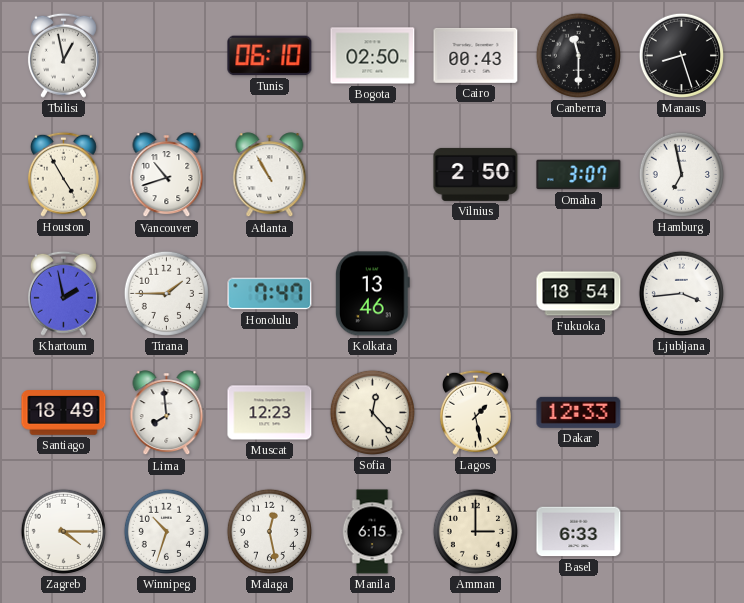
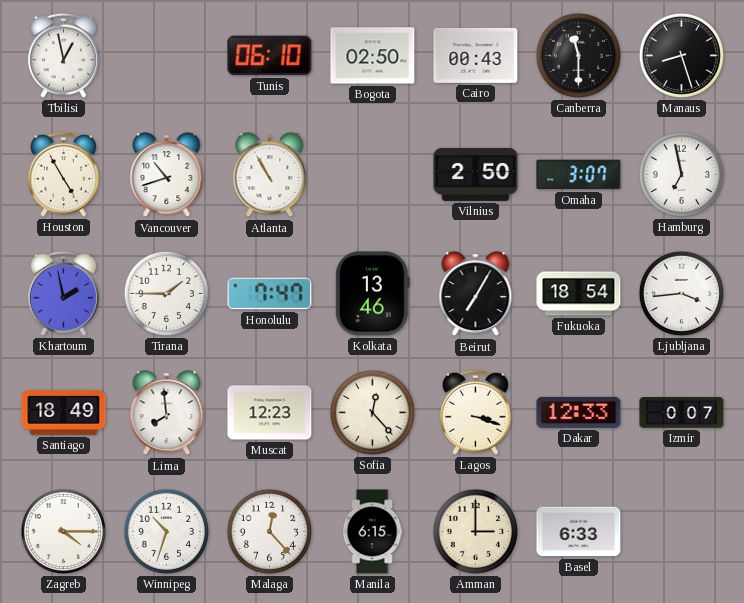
Beirut: none -> 7:05 (476, 294)
Lagos: 1:28 -> 3:18 (475, 412)
Izmir: none -> 0:07 (682, 413)
Malaga: 12:28 -> 12:23 (269, 531)
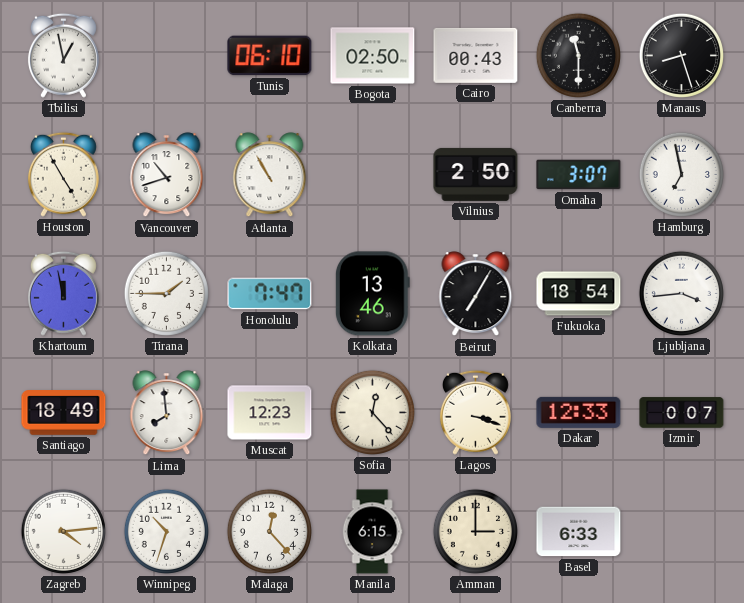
Khartoum: 1:58 -> 11:58 (63, 293)
Zagreb: 4:15 -> 4:14 (63, 531)
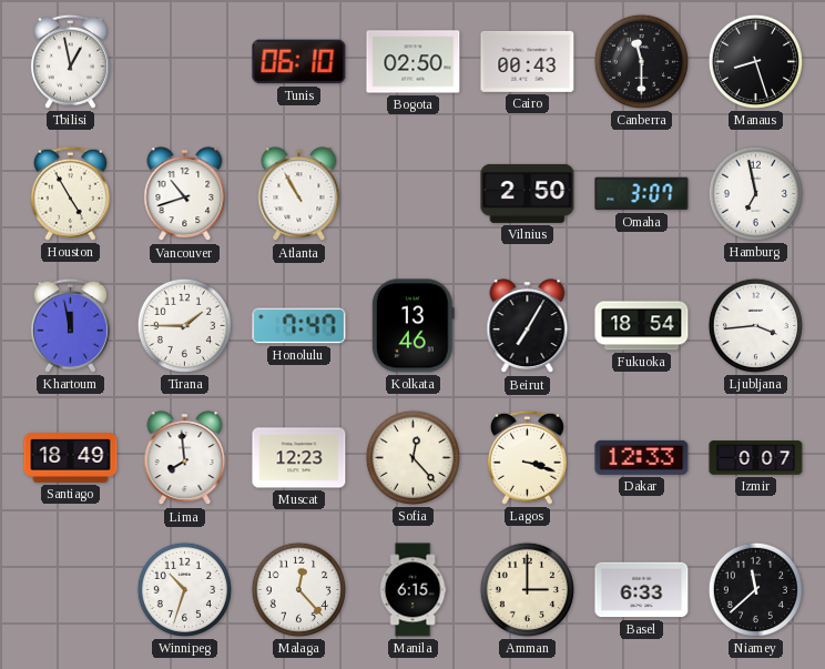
Zagreb: 4:14 -> none (63, 531)
Niamey: none -> 11:38 (755, 589)
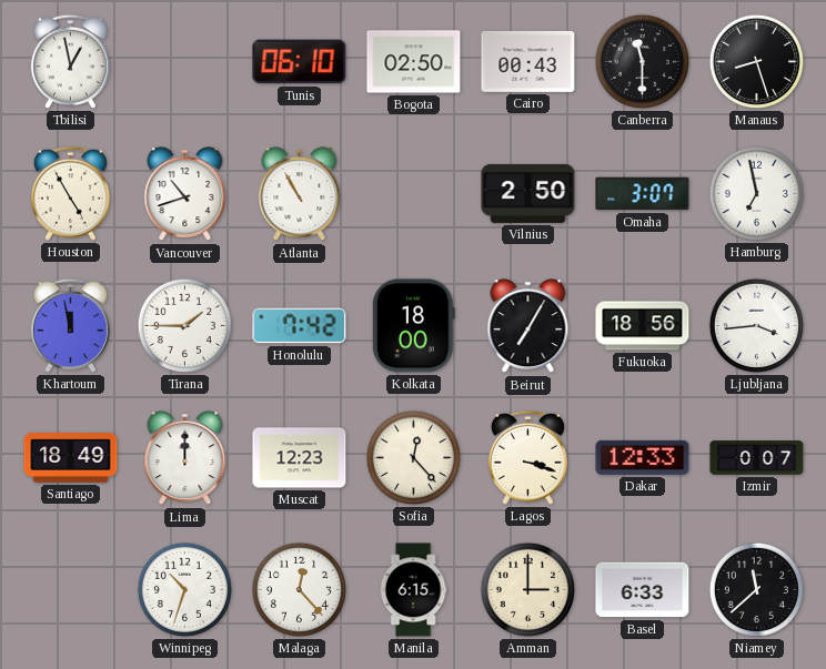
Honolulu: 7:47 -> 7:42 (300, 326)
Kolkata: 13:46 -> 18:00 (413, 326)
Fukuoka: 18:54 -> 18:56 (643, 326)
Lima: 7:59 -> 12:00 (185, 458)
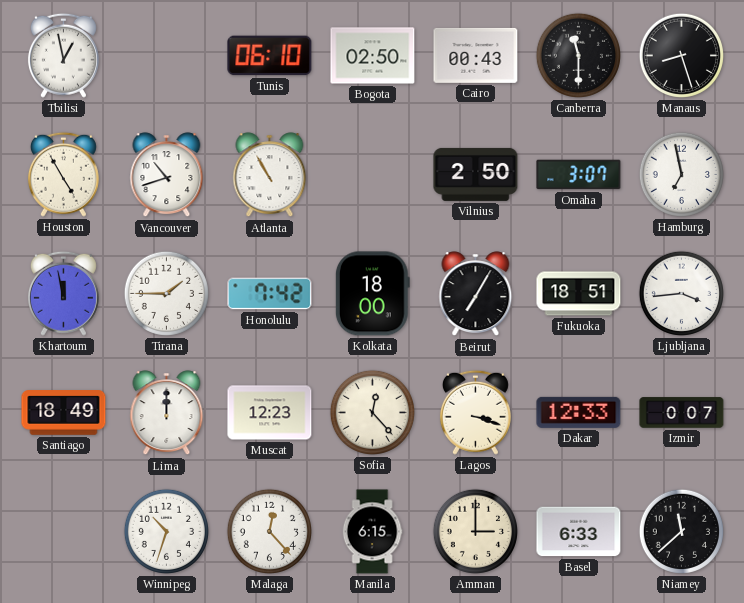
Fukuoka: 18:56 -> 18:51 (579, 294)
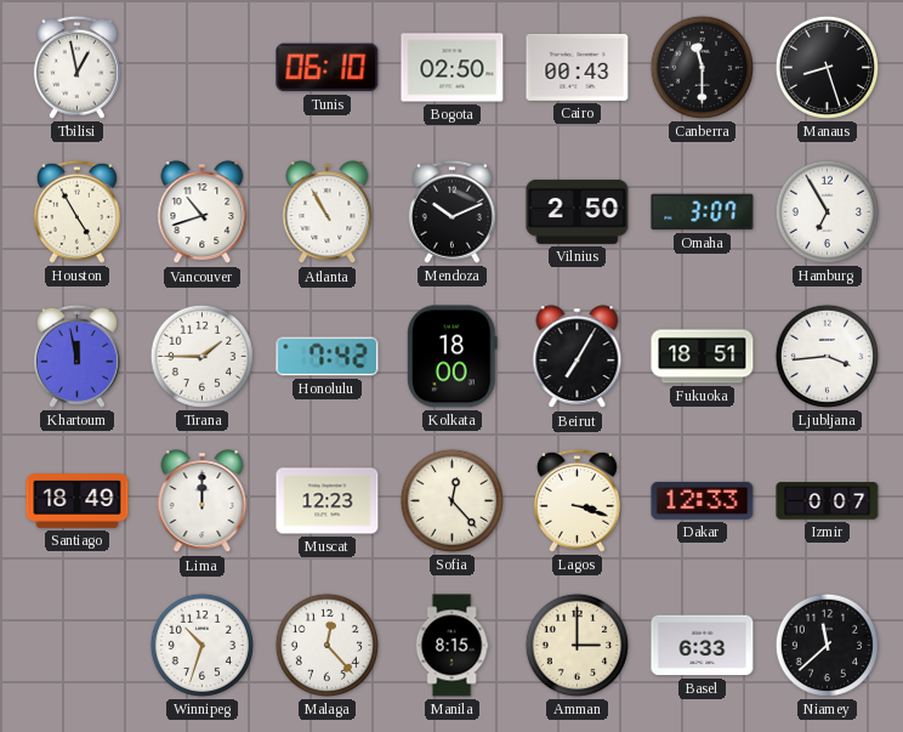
Mendoza: none -> 10:11 (451, 211)
Hamburg: 6:58 -> 6:55 (827, 211)
Manila: 6:15 -> 8:15 (451, 646)
